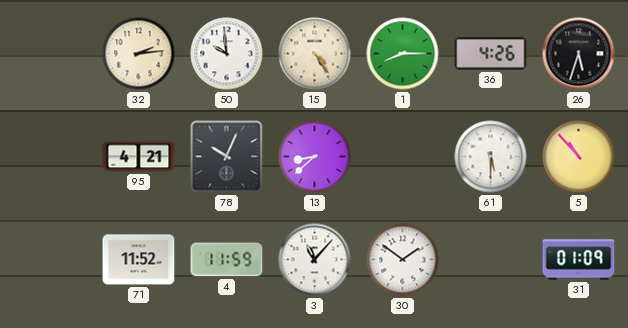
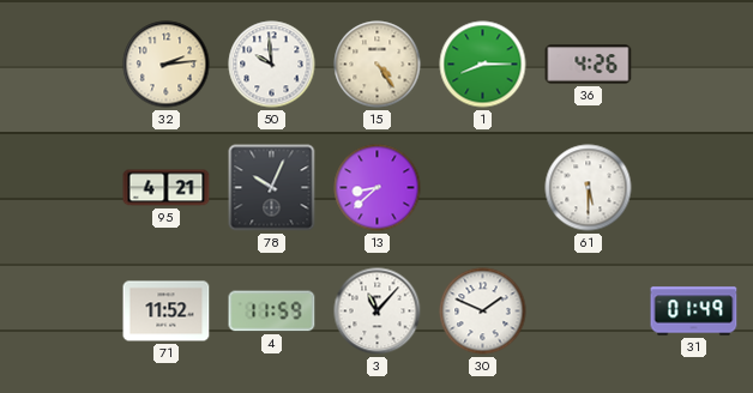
26: 5:33 -> none (579, 54)
5: 10:53 -> none (579, 157)
30: 1:51 -> 1:49 (483, 312)
31: 01:09 -> 01:49 (694, 312)
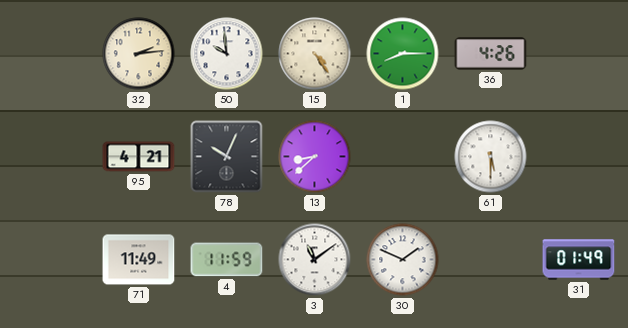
71: 11:52 -> 11:49 (139, 260)
3: 11:07 -> 11:09 (315, 260)
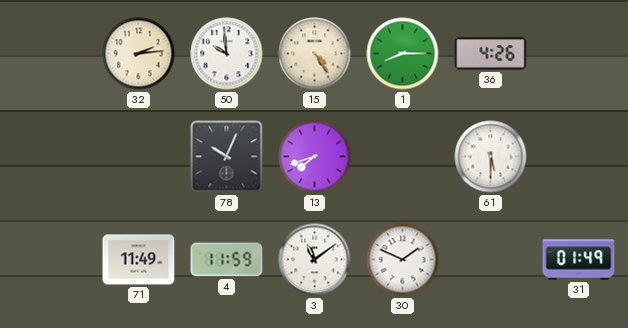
95: 4:21 -> none (139, 157)
13: 8:38 -> 7:42 (315, 157)
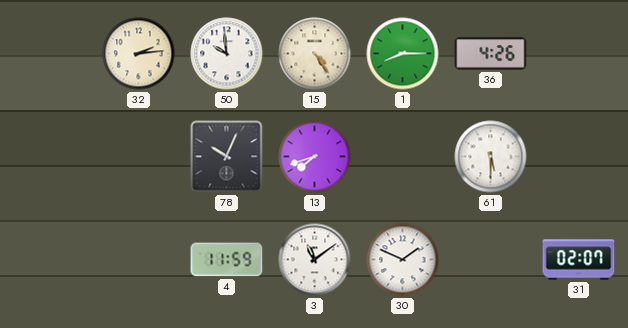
71: 11:49 -> none (139, 260)
31: 01:49 -> 02:07 (579, 260)
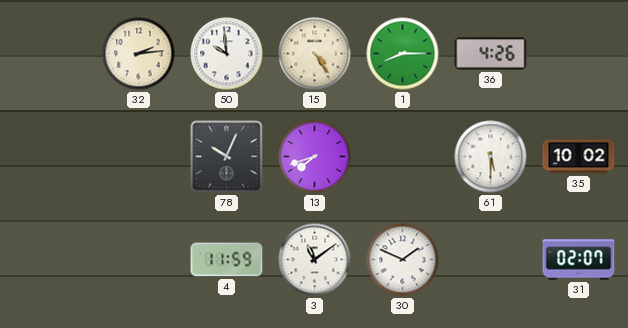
35: none -> 10:02 (579, 157)
